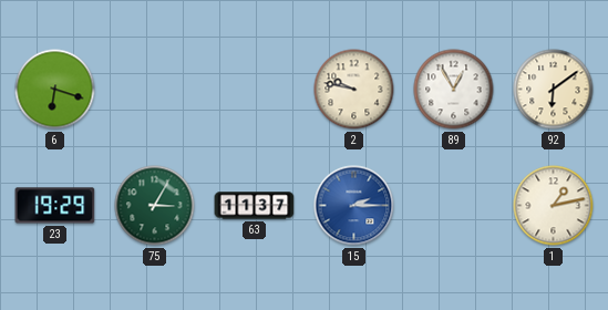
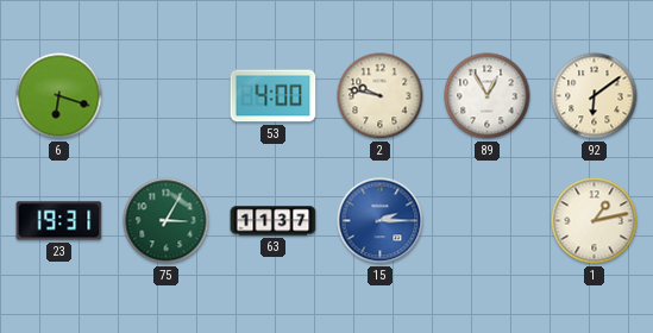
53: none -> 4:00 (274, 96)
23: 19:29 -> 19:31 (59, 221)
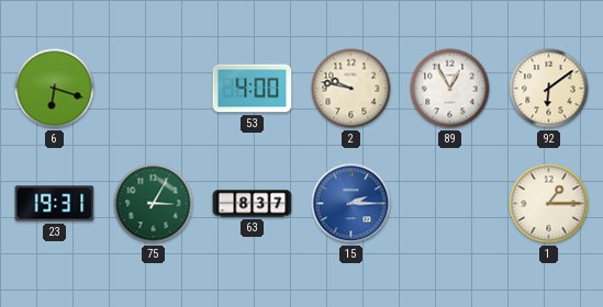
63: 11:37 -> 8:37 (253, 204)
1: 1:13 -> 1:15 (549, 204)
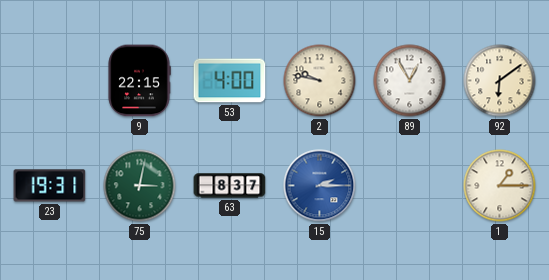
6: 6:18 -> none (55, 89)
9: none -> 22:15 (139, 81)
75: 3:05 -> 3:02 (140, 186)
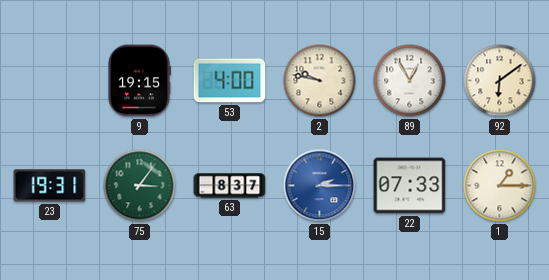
9: 22:15 -> 19:15 (139, 81)
75: 3:02 -> 3:06 (140, 186)
22: none -> 07:33 (410, 186)
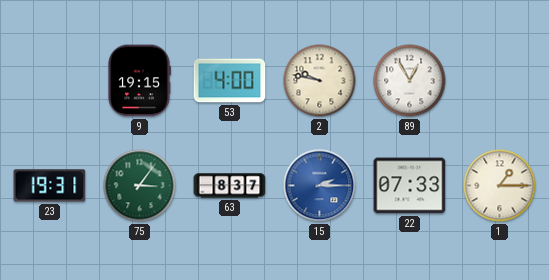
92: 6:09 -> none (500, 81)
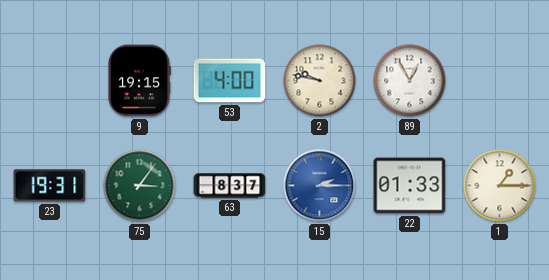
22: 07:33 -> 01:33 (410, 186)
